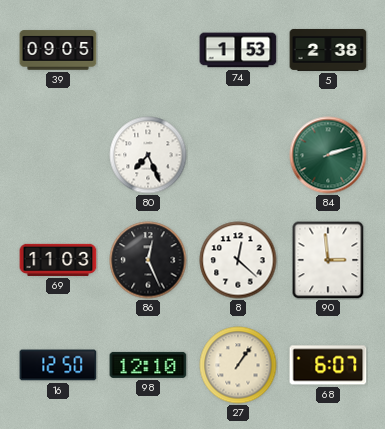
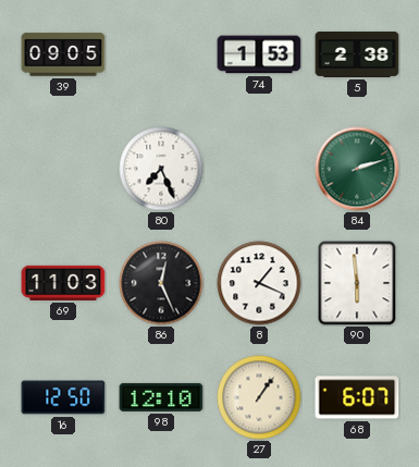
8: 12:22 -> 1:19 (259, 283)
90: 2:59 -> 5:59 (357, 283)
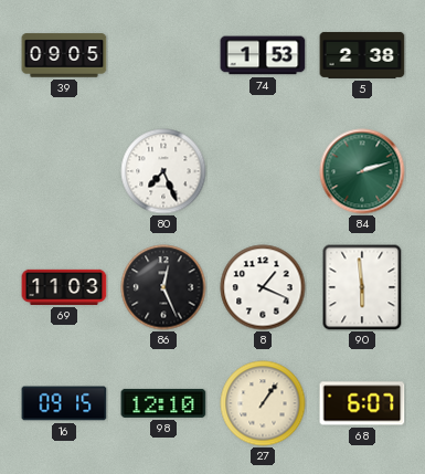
16: 12:50 -> 09:15 (64, 403)
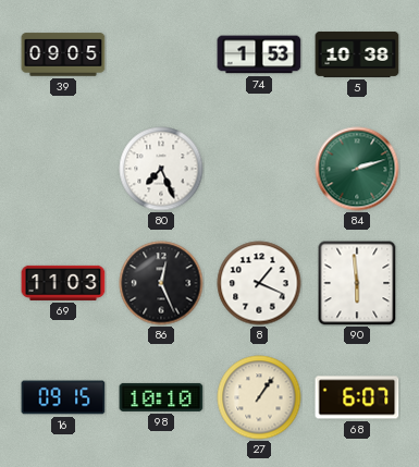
5: 2:38 -> 10:38 (357, 54)
98: 12:10 -> 10:10 (161, 397)
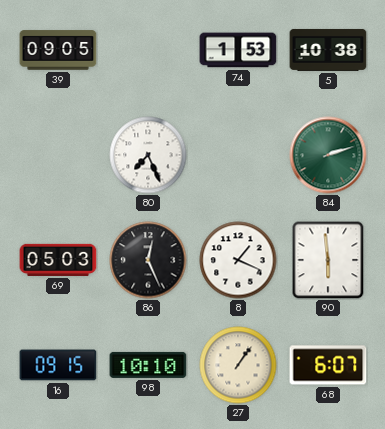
69: 11:03 -> 05:03 (58, 260)
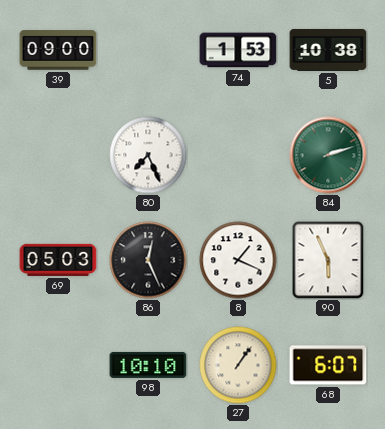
39: 09:05 -> 09:00 (58, 50)
90: 5:59 -> 5:56 (328, 260)
16: 09:15 -> none (58, 365)
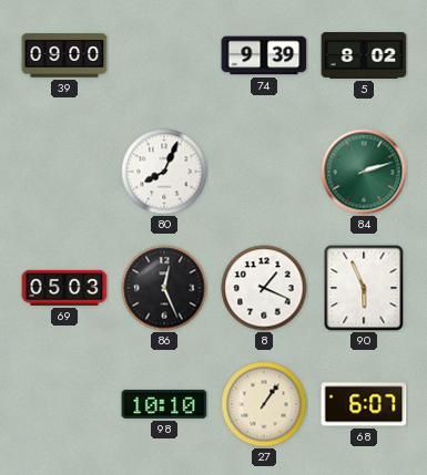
74: 1:53 -> 9:39 (264, 55)
5: 10:38 -> 8:02 (364, 55)
80: 7:26 -> 8:04 (164, 172)
